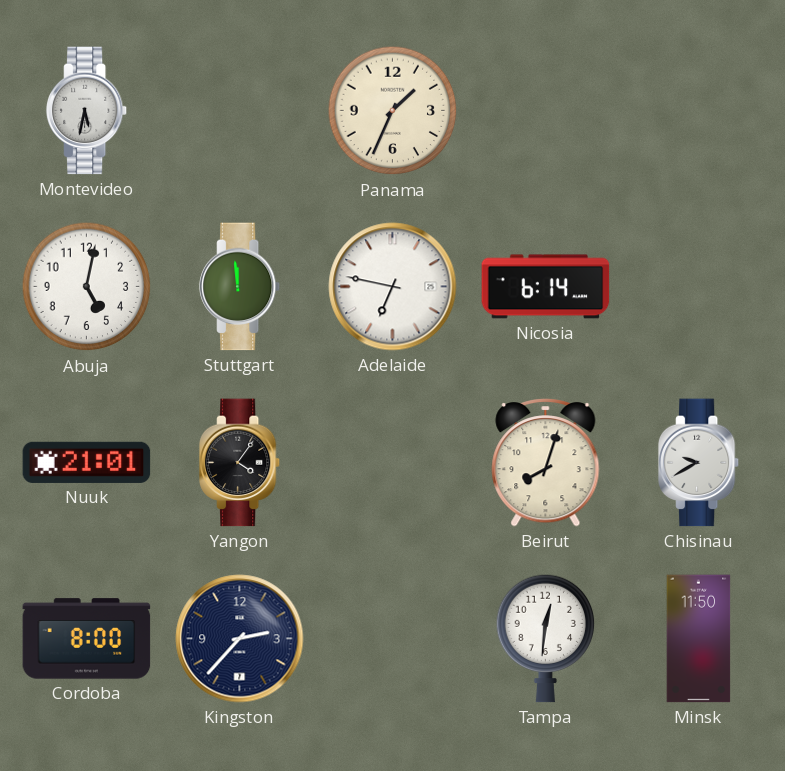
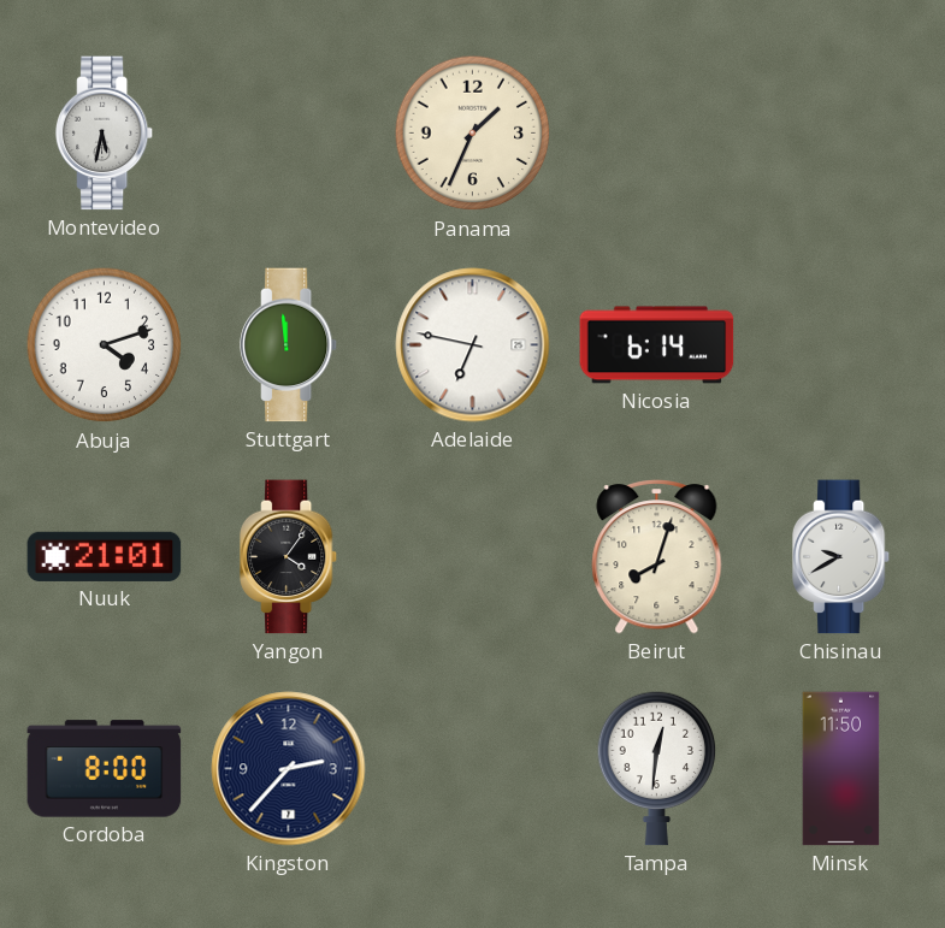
Abuja: 5:02 -> 4:12 (105, 345)
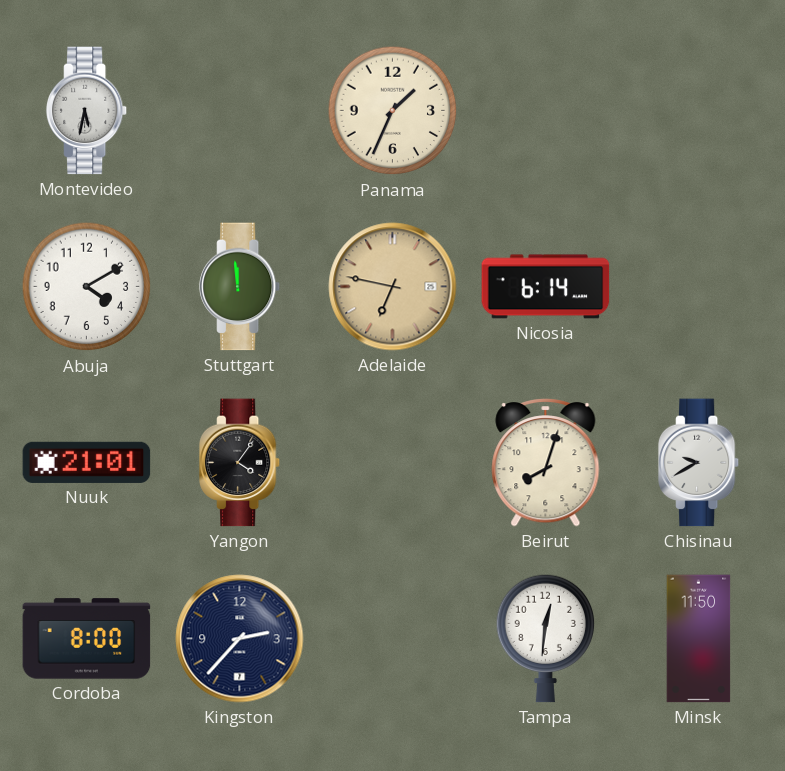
Abuja: 4:12 -> 4:10 (87, 287)
Adelaide dial: white -> champagne (393, 287)
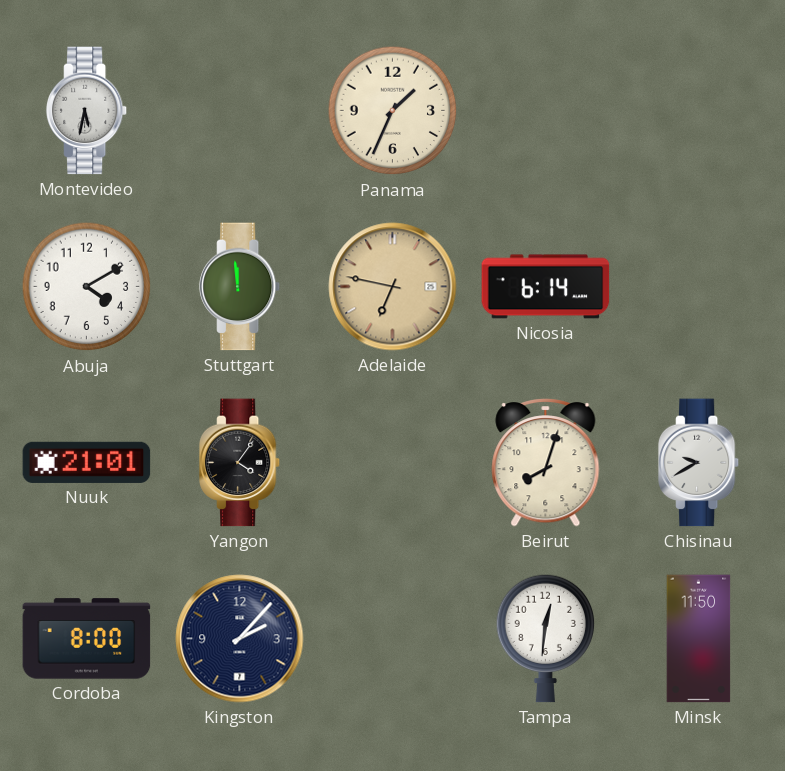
Kingston: 2:37 -> 2:07 (240, 639)
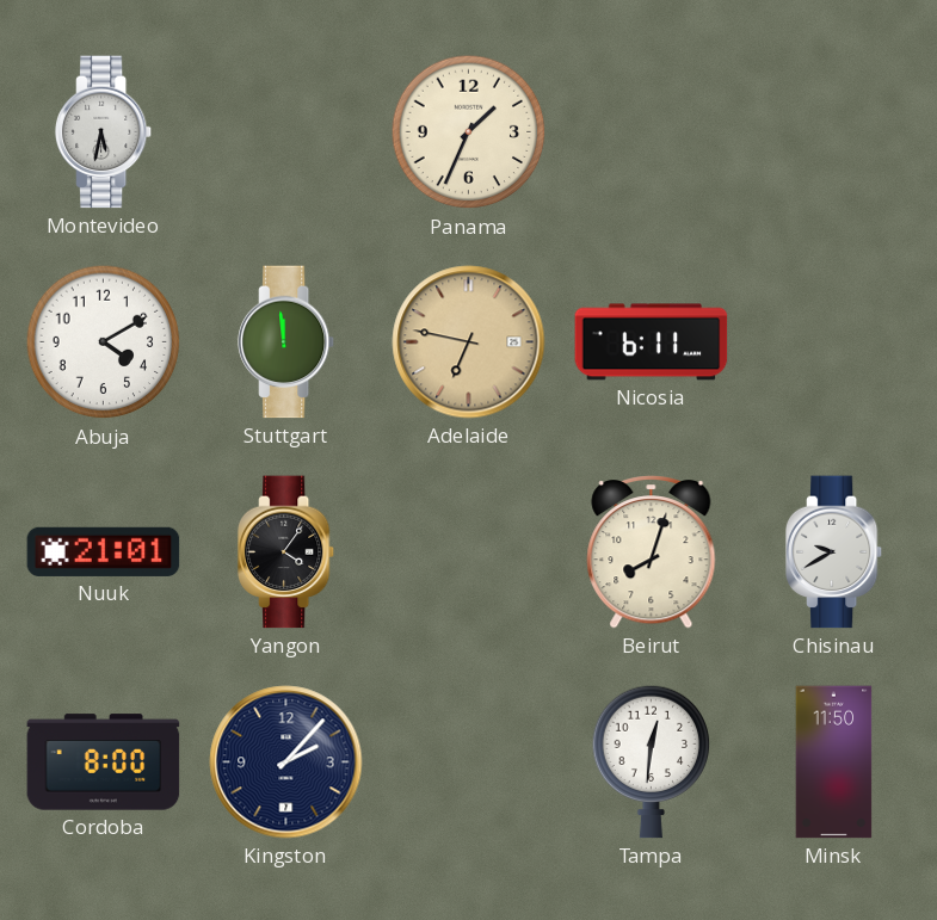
Nicosia: 6:14 -> 6:11 (652, 342)
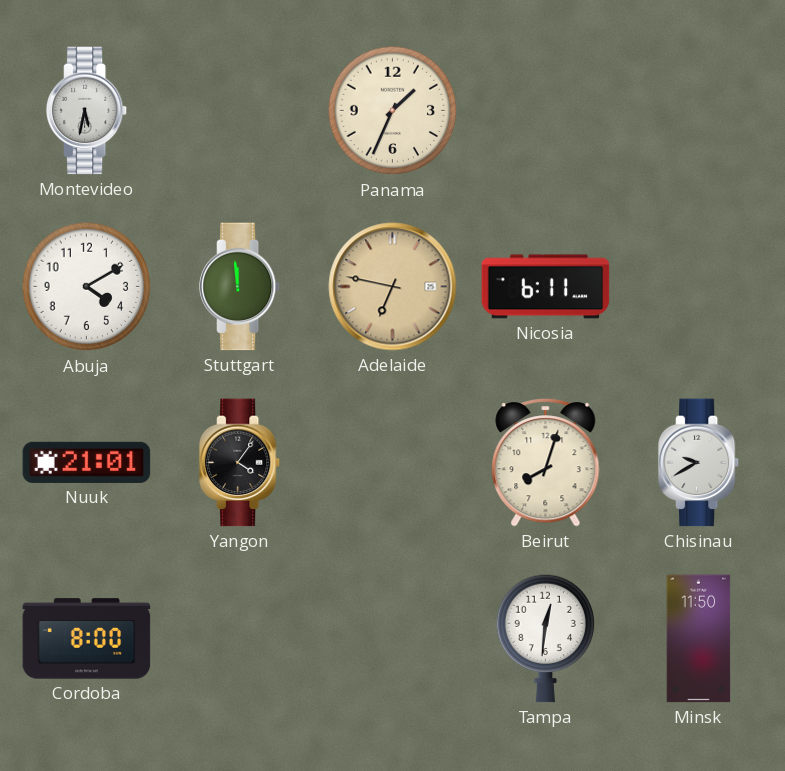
Kingston: 2:07 -> none (286, 762)
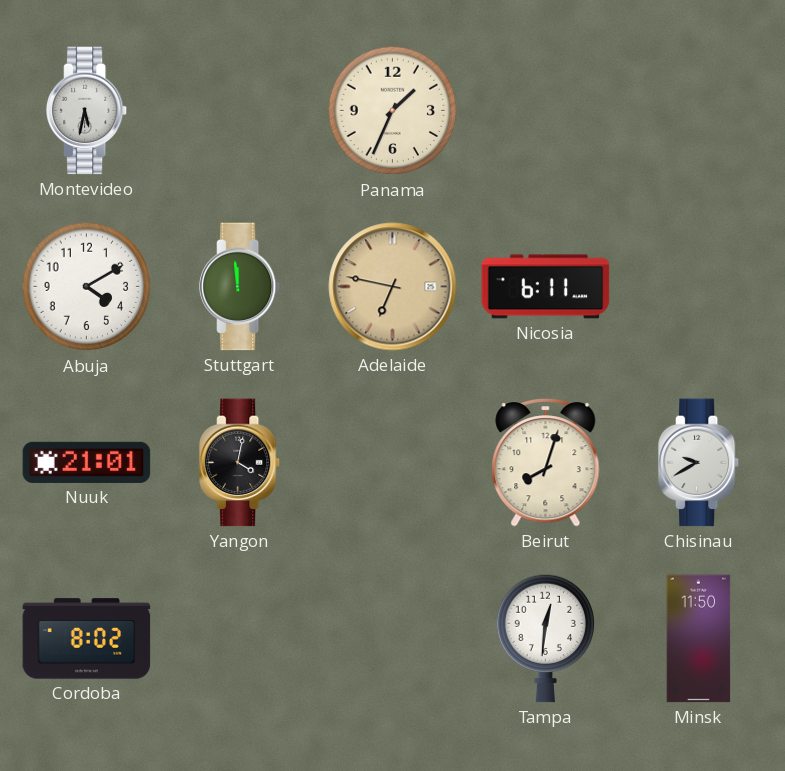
Yangon: 4:06 -> 4:02 (240, 463)
Cordoba: 8:00 -> 8:02 (87, 639)
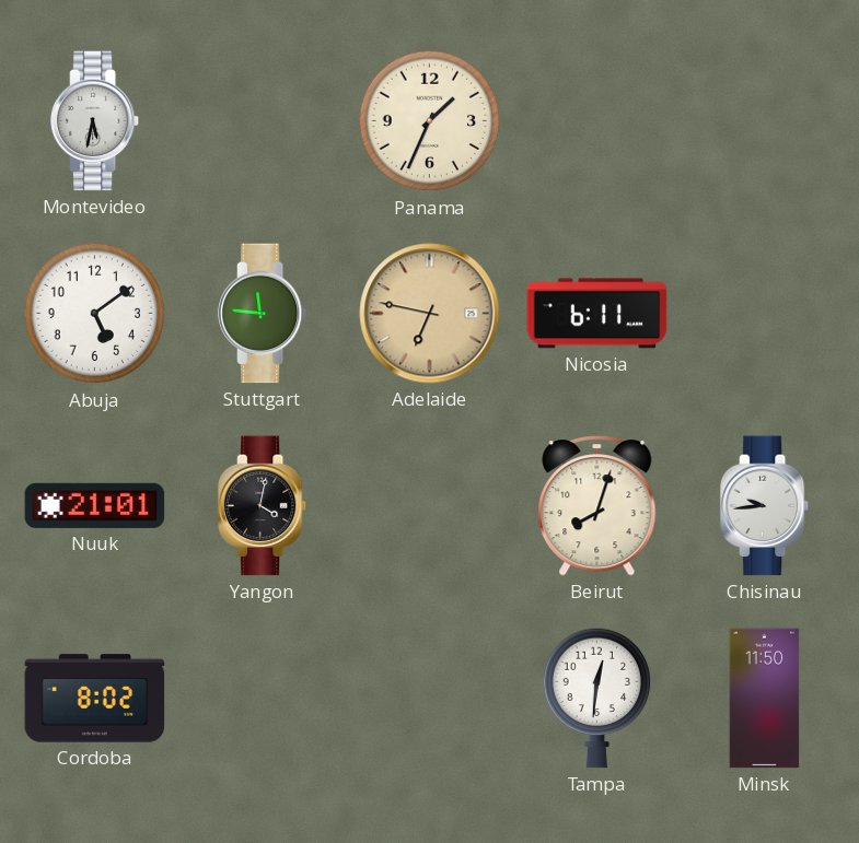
Abuja: 4:10 -> 5:09 (95, 314)
Stuttgart: 11:59 -> 11:46 (263, 314)
Chisinau: 9:40 -> 9:44 (765, 506)
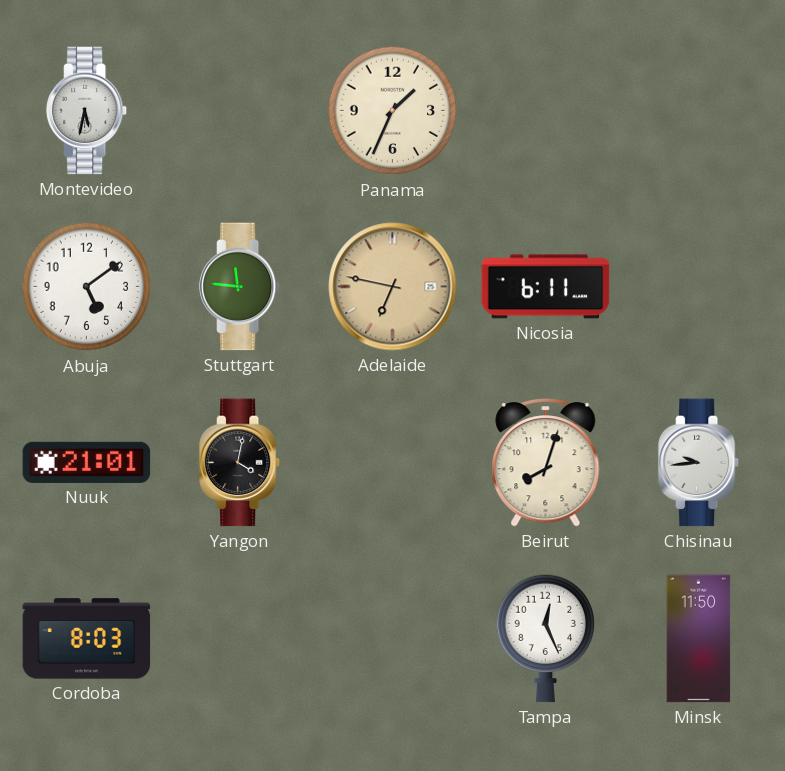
Cordoba: 8:02 -> 8:03 (87, 639)
Tampa: 12:31 -> 12:26 (546, 638)
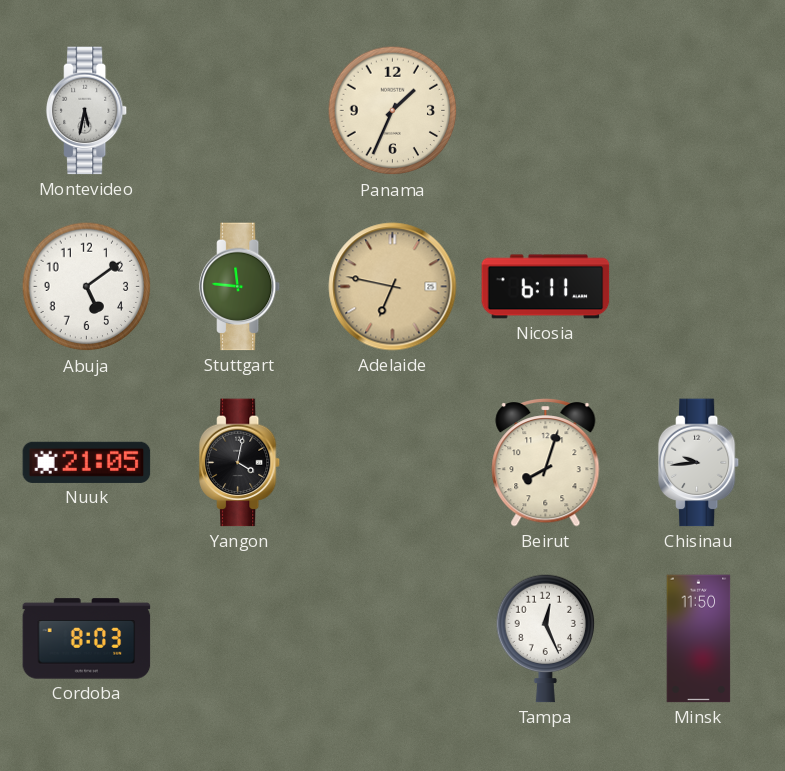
Nuuk: 21:01 -> 21:05 (87, 462)
